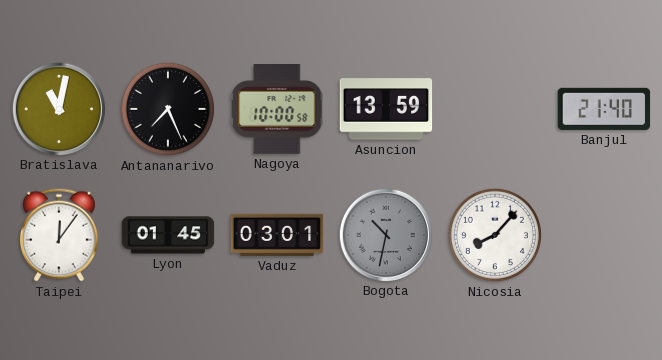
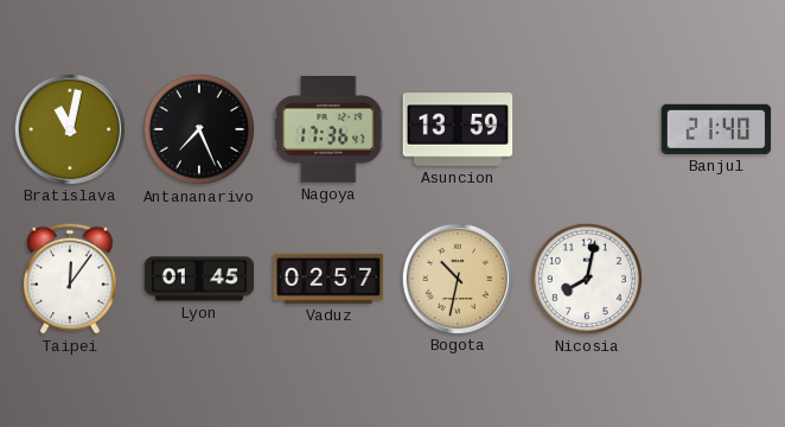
Nagoya: 10:00 -> 17:36 (328, 130)
Vaduz: 03:01 -> 02:57 (328, 279)
Bogota dial: grey -> champagne (457, 278)
Nicosia: 8:07 -> 8:02 (587, 279)
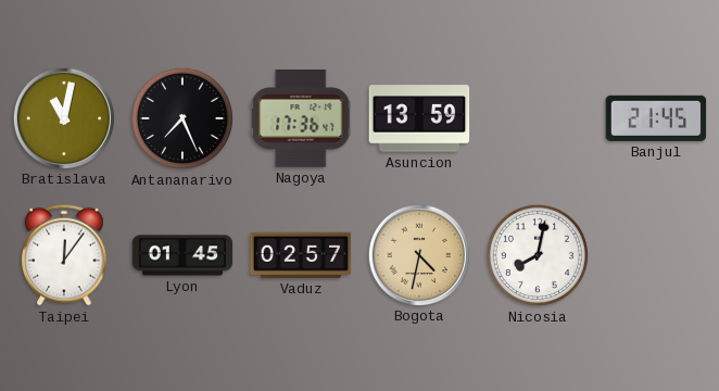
Banjul: 21:40 -> 21:45 (656, 118)
Bogota: 10:32 -> 4:32 (418, 254)
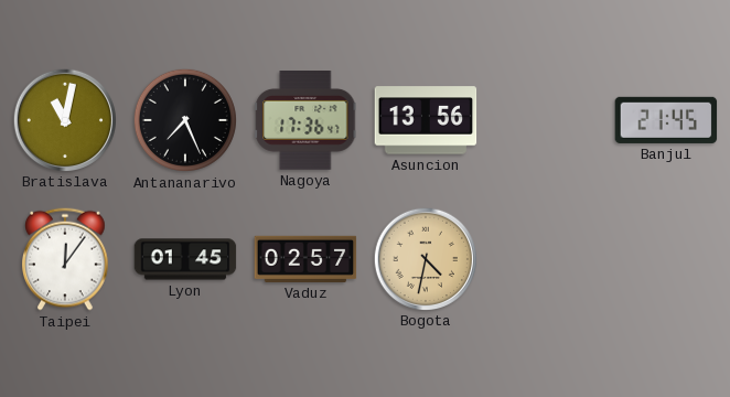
Asuncion: 13:59 -> 13:56 (426, 120)
Nicosia: 8:02 -> none (538, 255)
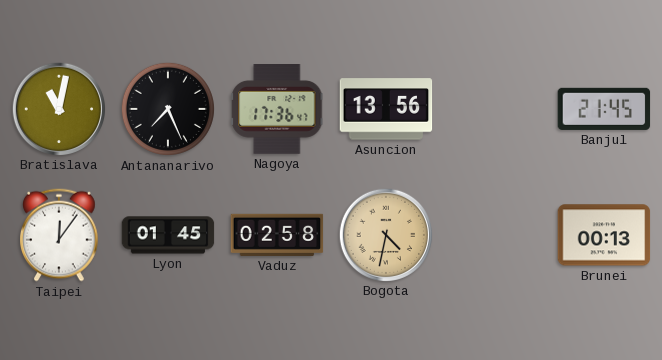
Vaduz: 02:57 -> 02:58 (277, 235)
Brunei: none -> 00:13 (604, 235)
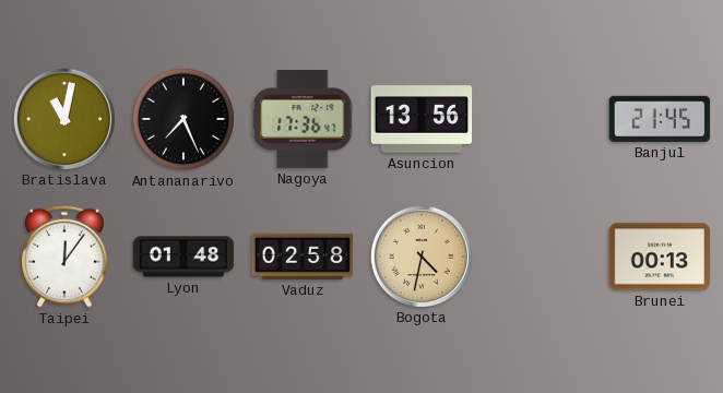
Lyon: 01:45 -> 01:48 (183, 257)
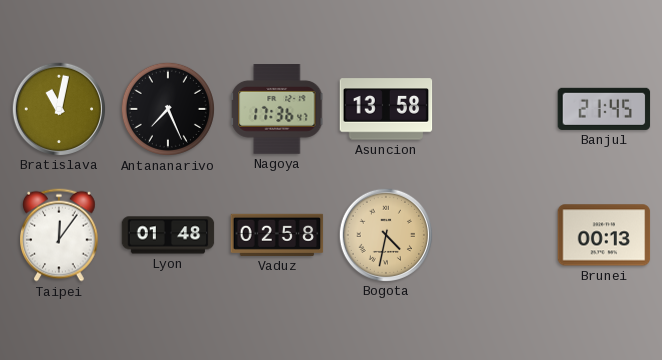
Asuncion: 13:56 -> 13:58 (386, 109)
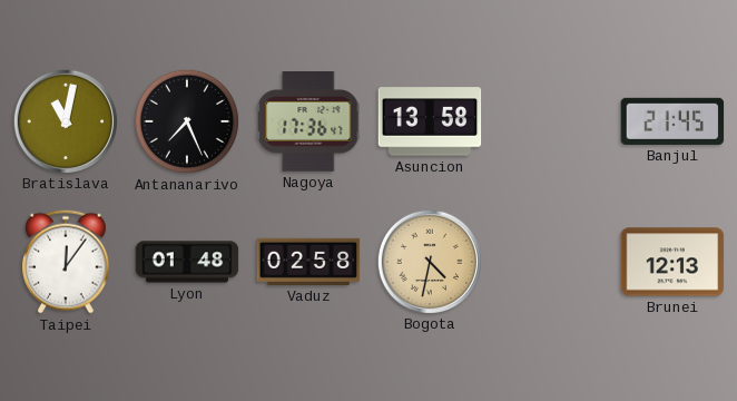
Brunei: 00:13 -> 12:13 (672, 262)
